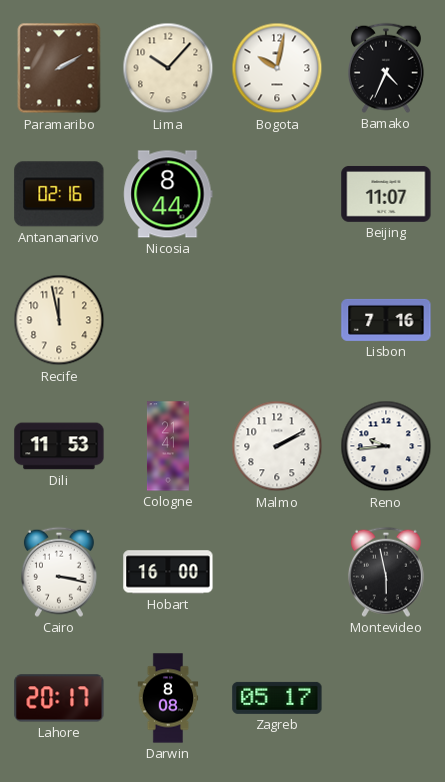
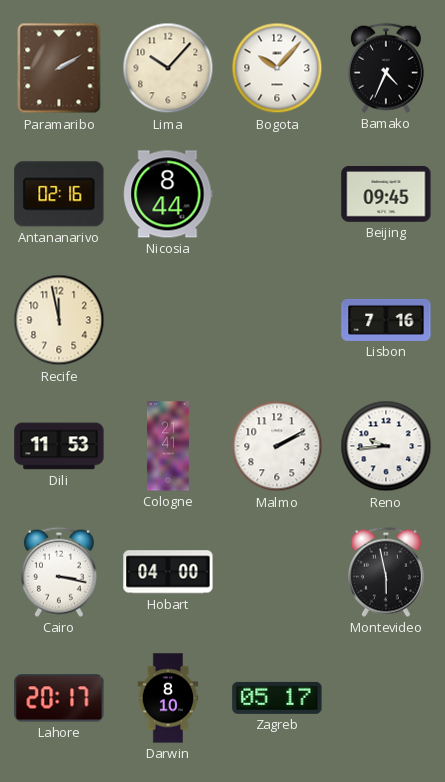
Bogota: 10:02 -> 10:07 (277, 68)
Beijing: 11:07 -> 09:45 (386, 194)
Hobart: 16:00 -> 04:00 (168, 572)
Darwin: 8:08 -> 8:10 (168, 698)
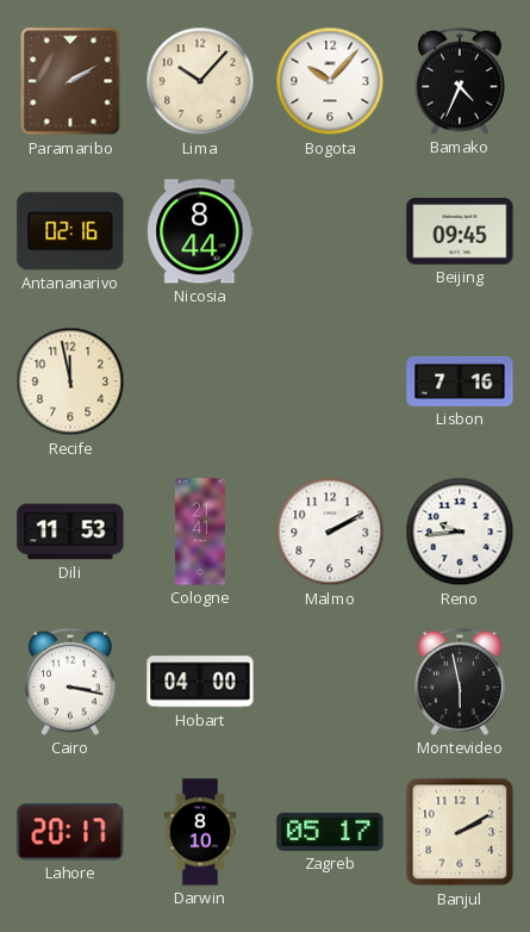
Banjul: none -> 2:10 (460, 832)
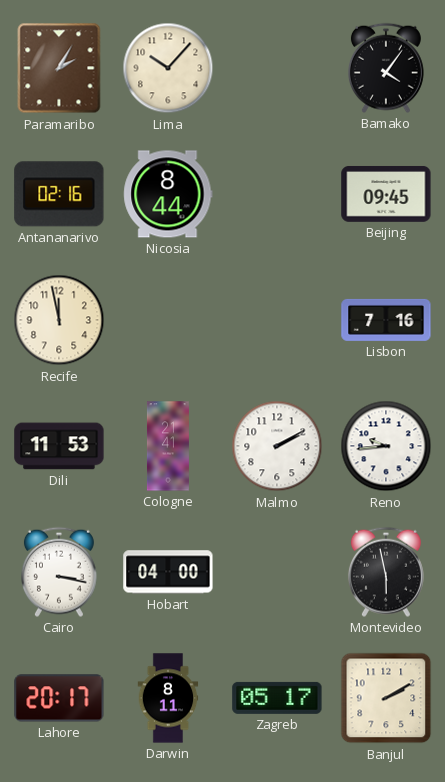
Paramaribo: 2:10 -> 2:05 (59, 68)
Bogota: 10:07 -> none (330, 81)
Bamako: 4:34 -> 4:06 (386, 68)
Darwin: 8:10 -> 8:11 (168, 698)
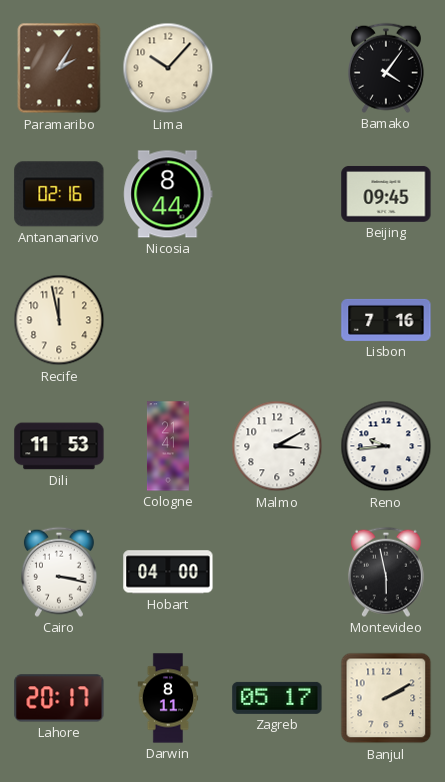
Malmo: 2:10 -> 3:10 (277, 446)
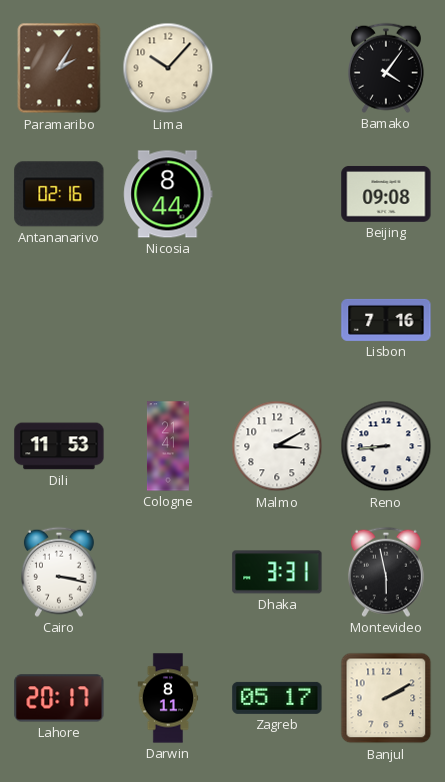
Beijing: 09:45 -> 09:08 (386, 194)
Recife: 11:58 -> none (59, 320)
Reno: 9:44 -> 8:44 (386, 446)
Hobart: 04:00 -> none (168, 572)
Dhaka: none -> 3:31 (277, 572)
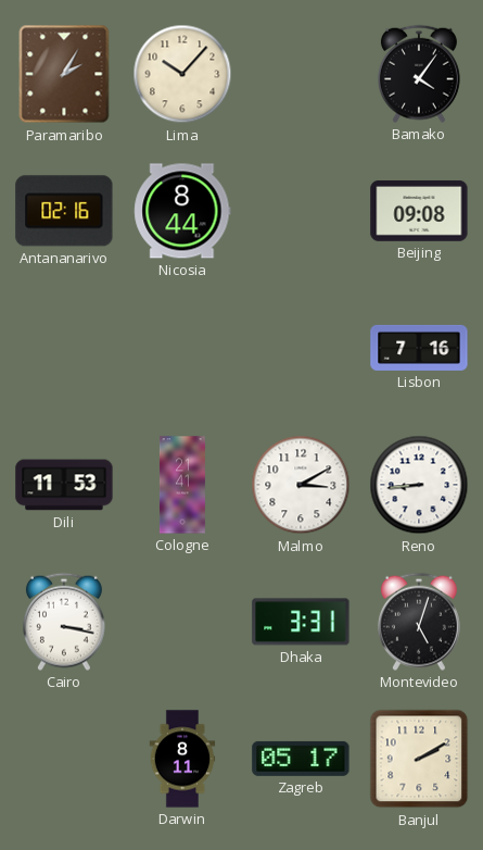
Montevideo: 5:58 -> 5:03 (419, 622)
Lahore: 20:17 -> none (59, 698)
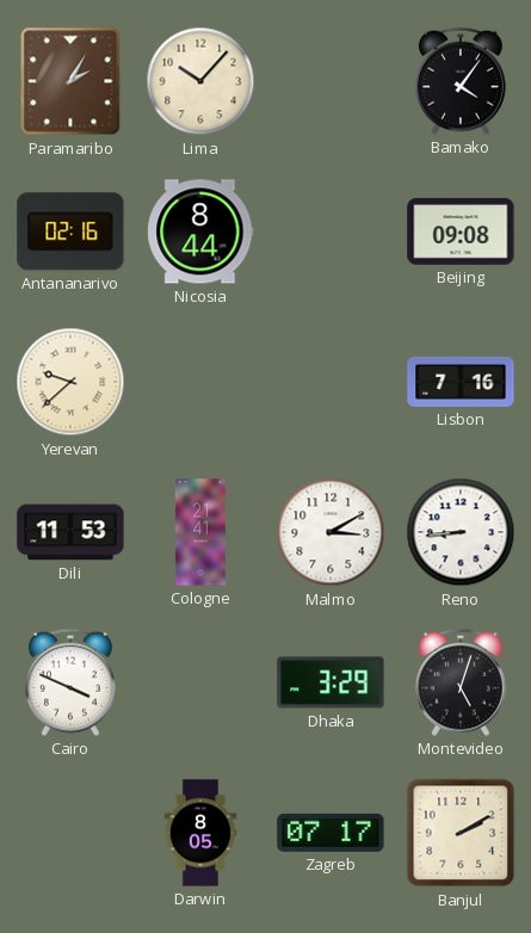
Yerevan: none -> 9:38 (70, 382)
Cairo: 3:17 -> 3:49 (70, 682)
Dhaka: 3:31 -> 3:29 (331, 682)
Darwin: 8:11 -> 8:05 (200, 833)
Zagreb: 05:17 -> 07:17 (331, 833)
